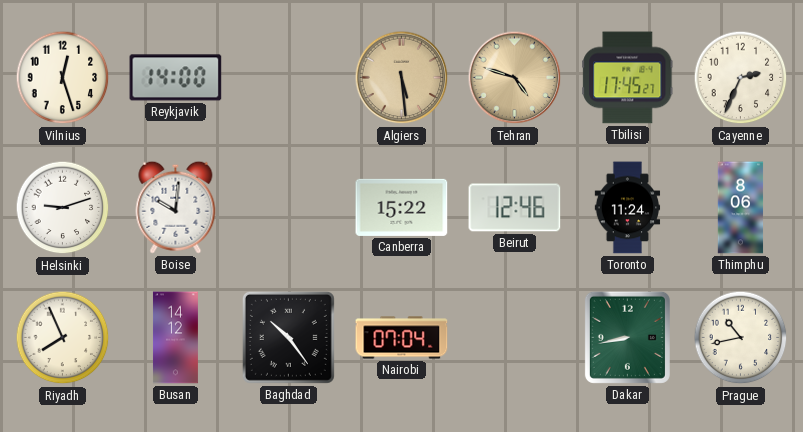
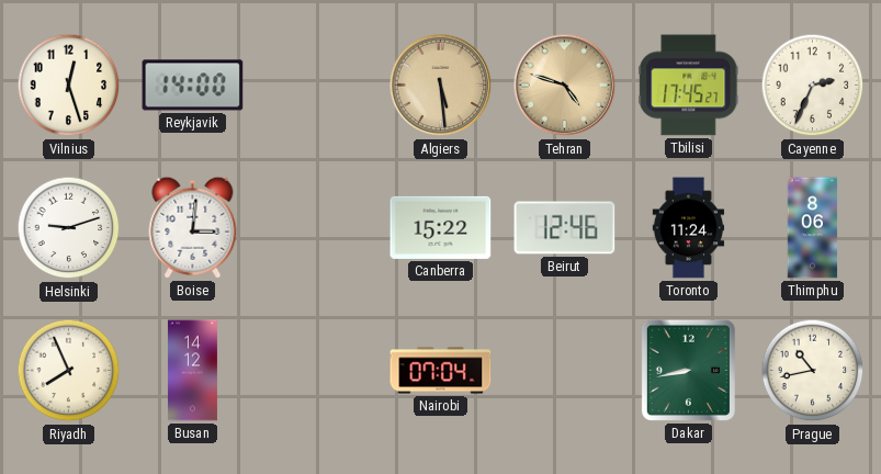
Boise: 10:01 -> 3:01 (193, 227)
Baghdad: 10:24 -> none (288, 337)
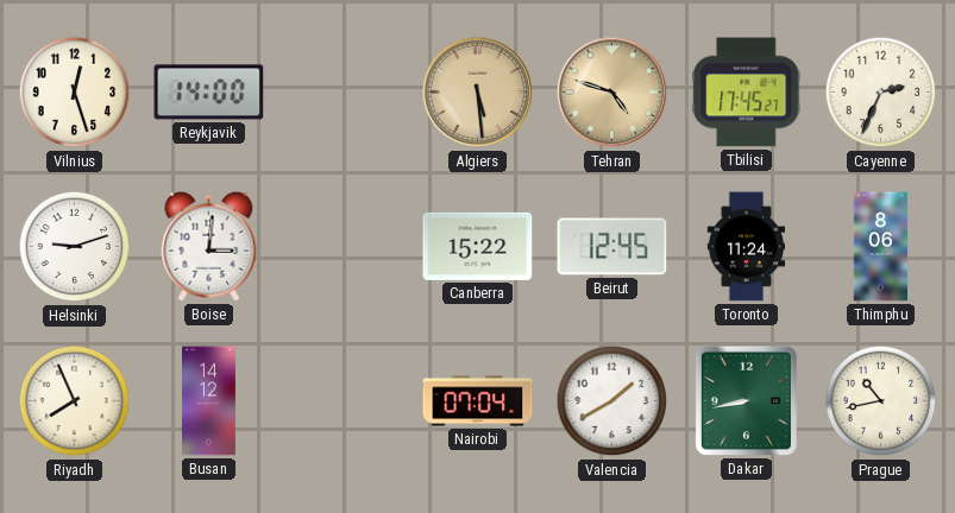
Beirut: 12:46 -> 12:45 (612, 247)
Valencia: none -> 1:40 (612, 401)
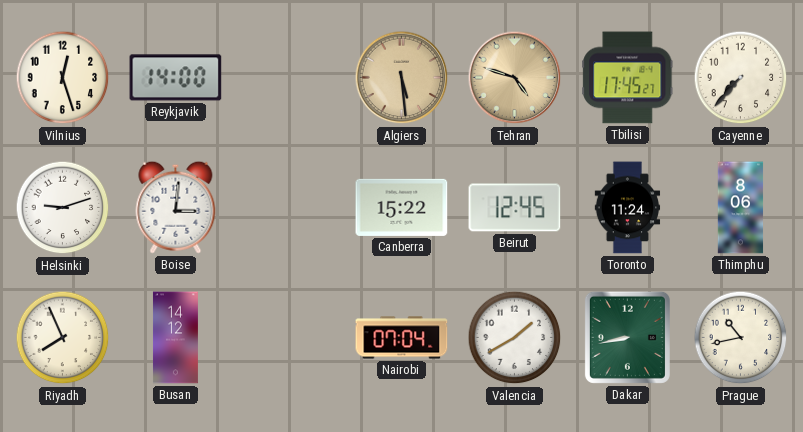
Cayenne: 2:34 -> 7:37 (741, 78)
